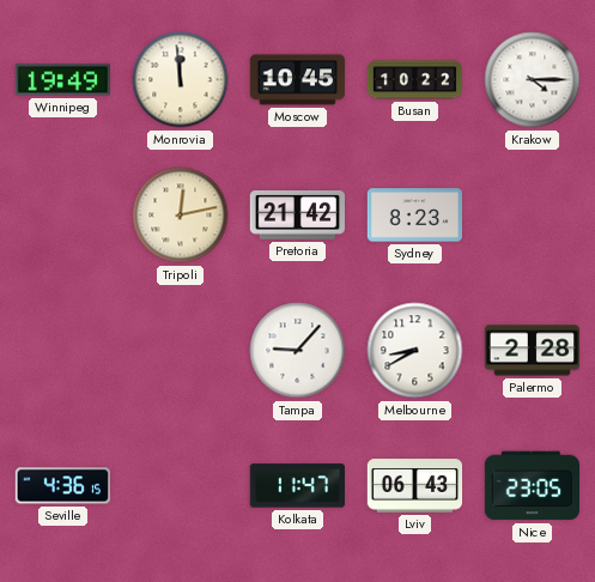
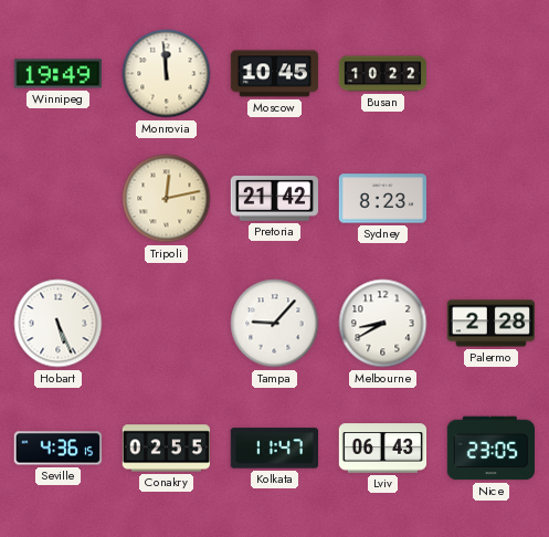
Krakow: 4:15 -> none (533, 80)
Hobart: none -> 5:26 (59, 324)
Conakry: none -> 02:55 (166, 449)
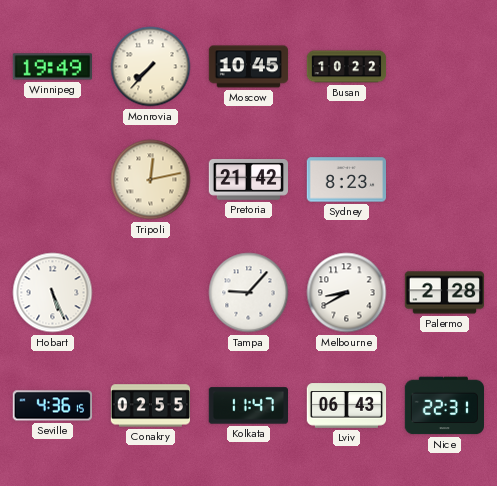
Monrovia: 11:59 -> 7:37 (151, 67)
Nice: 23:05 -> 22:31 (444, 406)
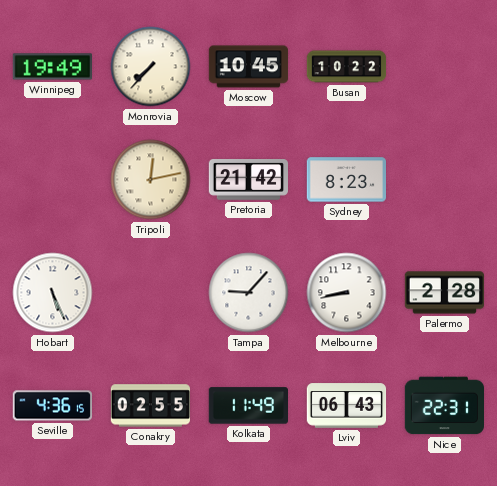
Melbourne: 8:40 -> 8:43 (347, 293)
Kolkata: 11:47 -> 11:49 (248, 406)
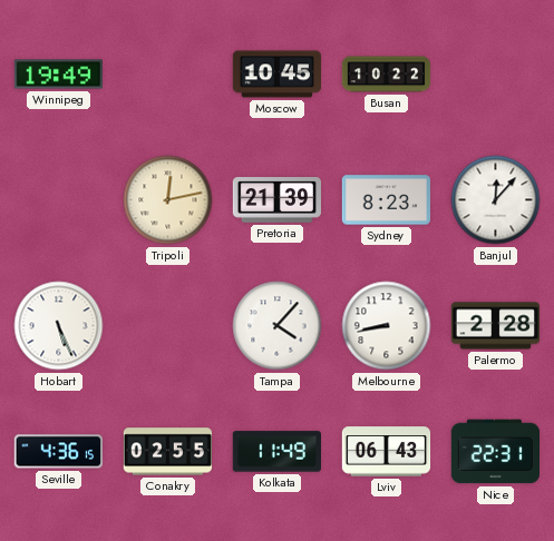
Monrovia: 7:37 -> none (151, 67)
Pretoria: 21:42 -> 21:39 (276, 200)
Banjul: none -> 12:07 (496, 200)
Tampa: 9:07 -> 4:07 (278, 326)
